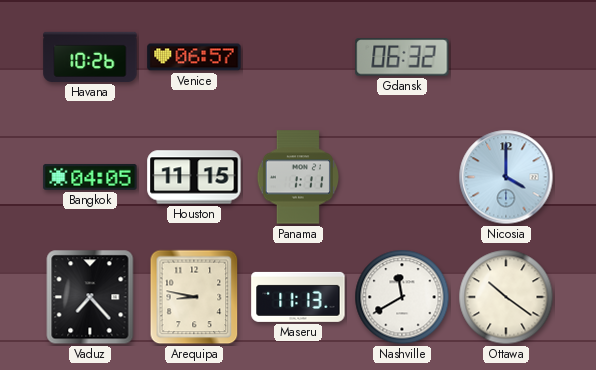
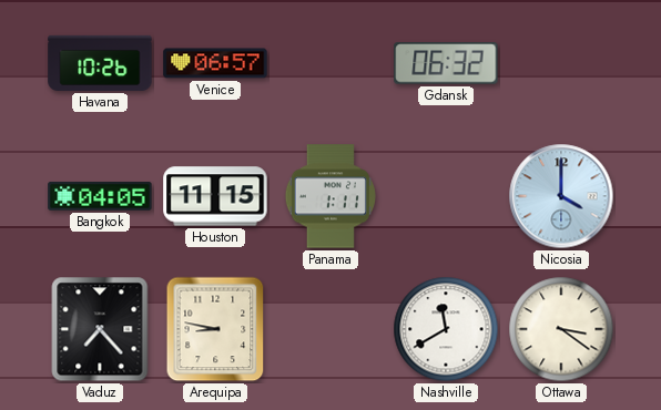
Maseru: 11:13 -> none (298, 297)
Ottawa: 10:21 -> 3:21 (561, 329)
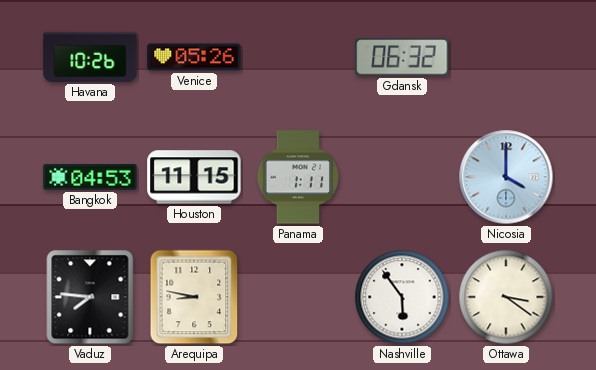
Venice: 06:57 -> 05:26 (194, 57)
Bangkok: 04:05 -> 04:53 (90, 177)
Vaduz: 7:23 -> 7:46 (90, 297)
Nashville: 11:40 -> 5:54 (402, 297)
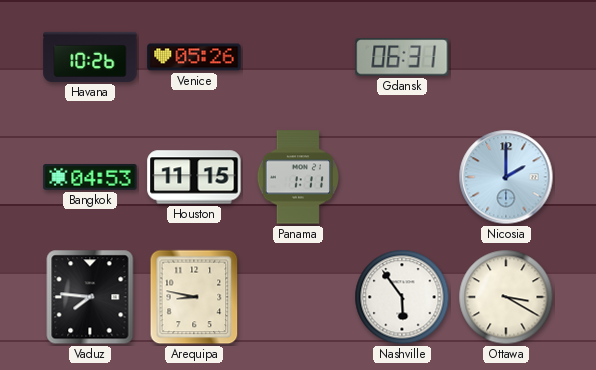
Gdansk: 06:32 -> 06:31 (402, 57)
Nicosia: 4:00 -> 2:00 (506, 177)
Ottawa: 3:21 -> 3:20 (506, 297)
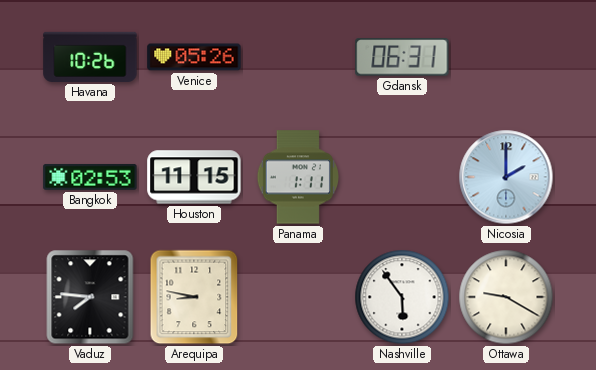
Bangkok: 04:53 -> 02:53 (90, 177)
Ottawa: 3:20 -> 9:20 (506, 297)
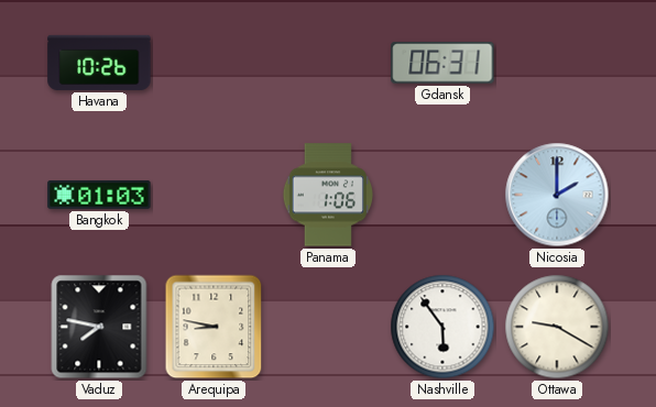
Venice: 05:26 -> none (194, 57)
Bangkok: 02:53 -> 01:03 (99, 195)
Houston: 11:15 -> none (194, 177)
Panama: 1:11 -> 1:06 (327, 195)
Vaduz: 7:46 -> 7:47 (99, 327)
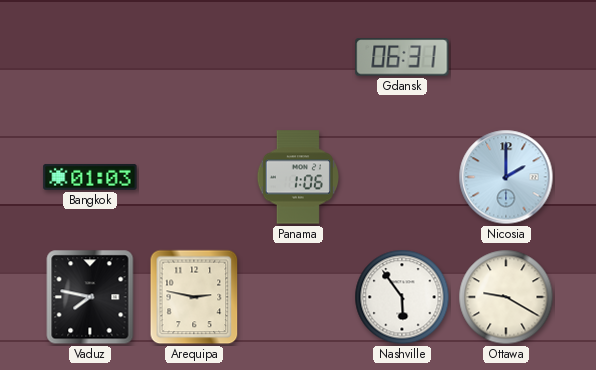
Havana: 10:26 -> none (99, 63)
Arequipa: 8:47 -> 2:47 (194, 297)
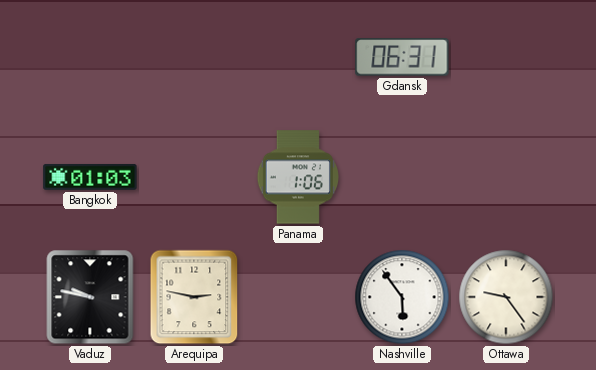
Nicosia: 2:00 -> none (506, 177)
Vaduz: 7:47 -> 9:47 (90, 297)
Ottawa: 9:20 -> 9:24 (506, 297)
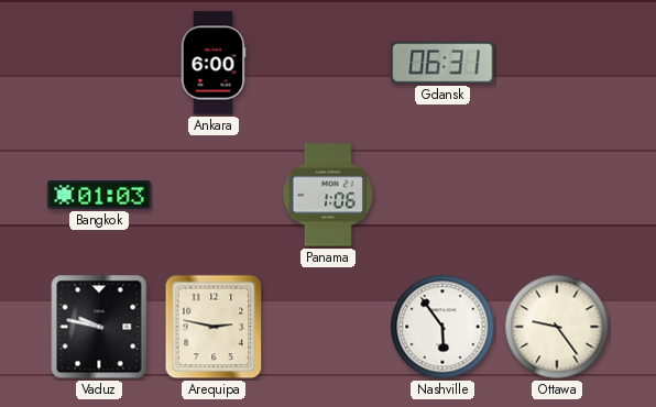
Ankara: none -> 6:00 (214, 63)
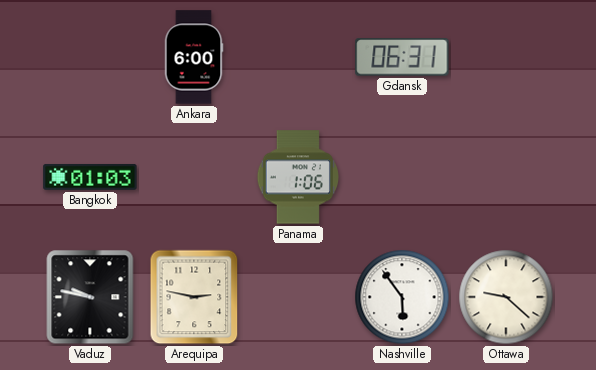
Ottawa: 9:24 -> 9:22 (506, 297)
